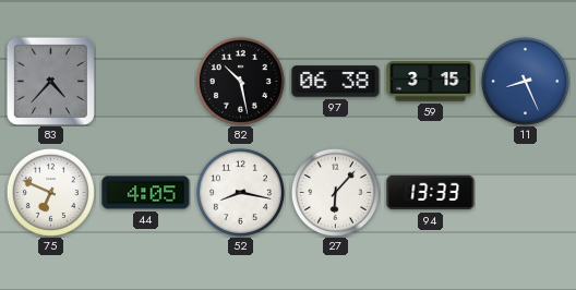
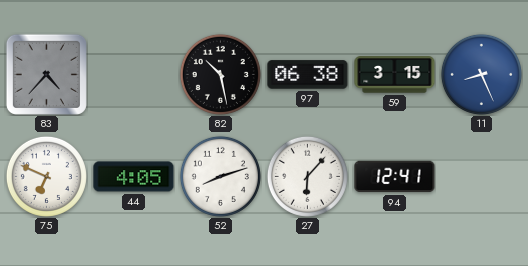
52: 8:17 -> 8:12 (220, 176)
94: 13:33 -> 12:41 (395, 177)
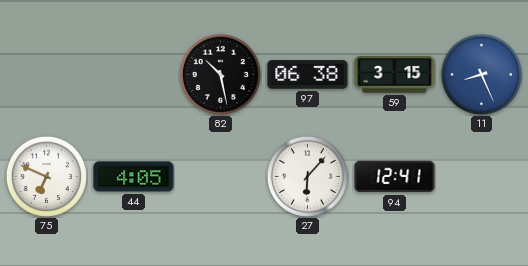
83: 4:37 -> none (46, 74)
52: 8:12 -> none (220, 176)
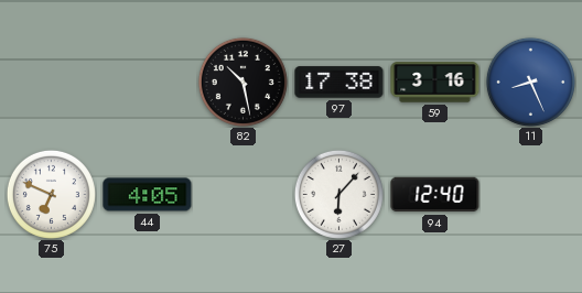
97: 06:38 -> 17:38 (339, 83)
59: 3:15 -> 3:16 (435, 83)
94: 12:41 -> 12:40 (435, 195)
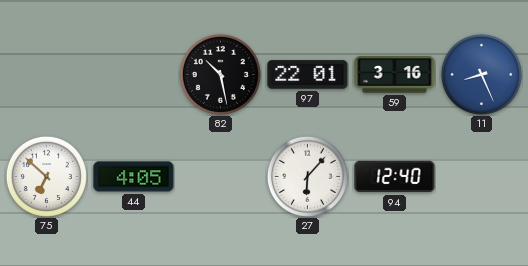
97: 17:38 -> 22:01 (308, 75)
75: 6:49 -> 6:52 (46, 176)
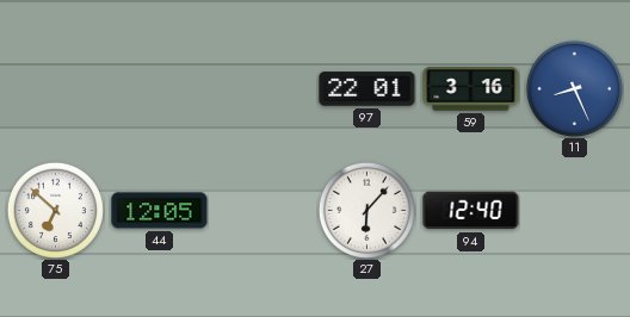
82: 10:28 -> none (220, 74)
44: 4:05 -> 12:05 (160, 211)
